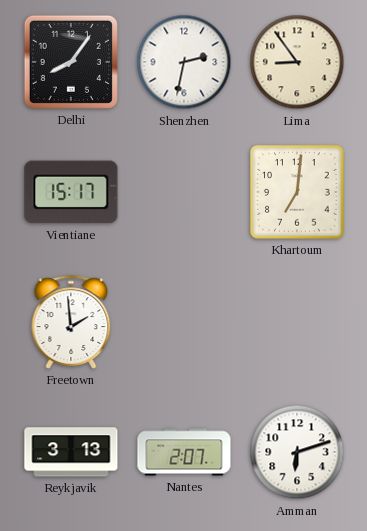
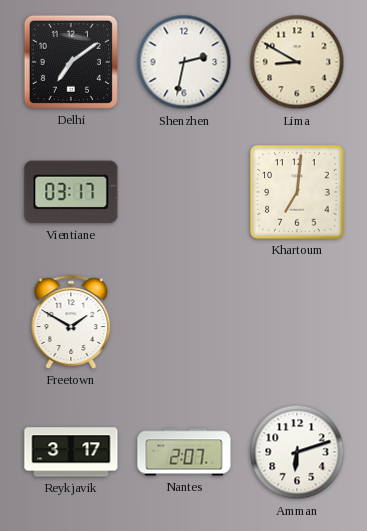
Delhi: 8:06 -> 7:09 (71, 62)
Lima: 8:54 -> 8:50 (297, 62)
Vientiane: 15:17 -> 03:17 (71, 192)
Freetown: 1:59 -> 1:50 (71, 322)
Reykjavik: 3:13 -> 3:17 (71, 452)
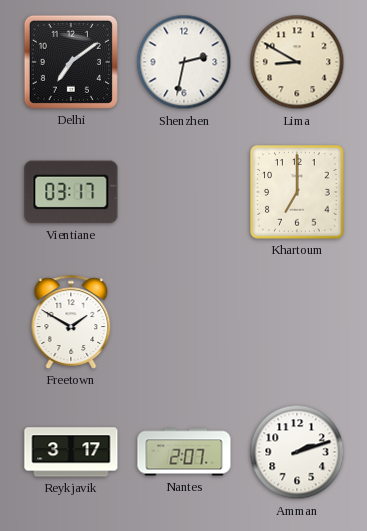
Khartoum: 7:01 -> 7:00 (297, 192)
Amman: 6:12 -> 2:12 (297, 452)
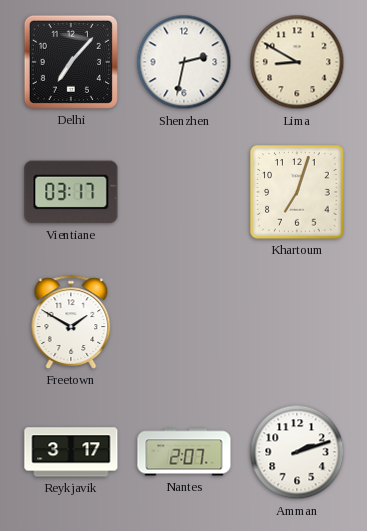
Delhi: 7:09 -> 7:07 (71, 62)
Khartoum: 7:00 -> 7:03 (297, 192)
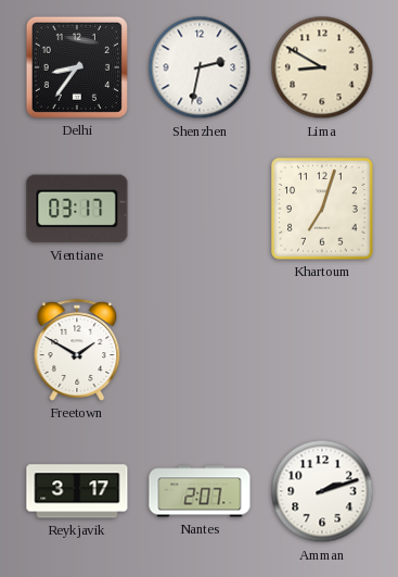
Delhi: 7:07 -> 8:36 (77, 67)
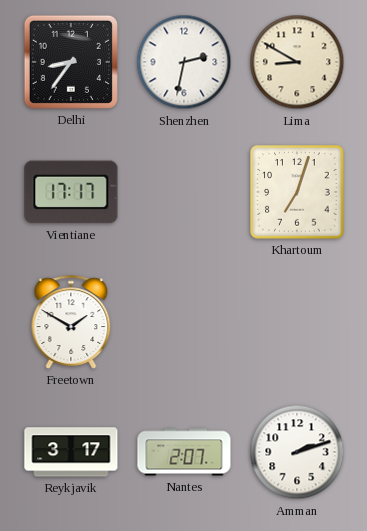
Vientiane: 03:17 -> 17:17 (71, 192)
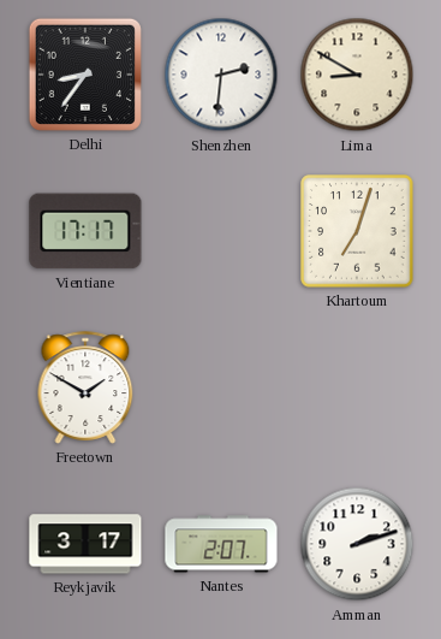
Shenzhen: 2:32 -> 2:31 (221, 75)
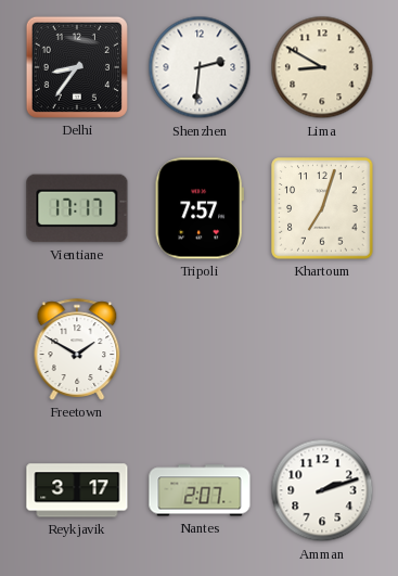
Tripoli: none -> 7:57 (200, 208)
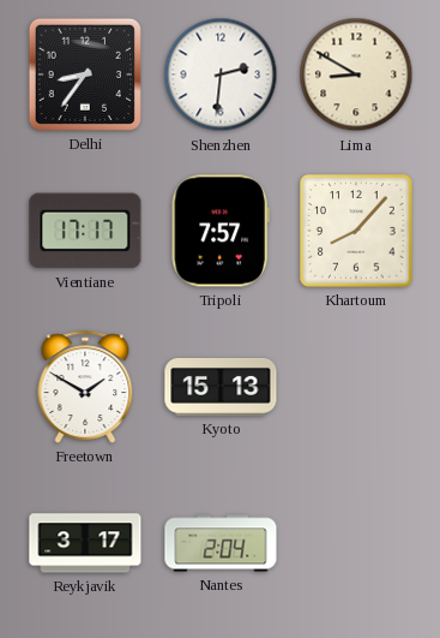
Khartoum: 7:03 -> 8:07 (356, 231)
Kyoto: none -> 15:13 (221, 387)
Nantes: 2:07 -> 2:04 (221, 543)
Amman: 2:12 -> none (322, 490)
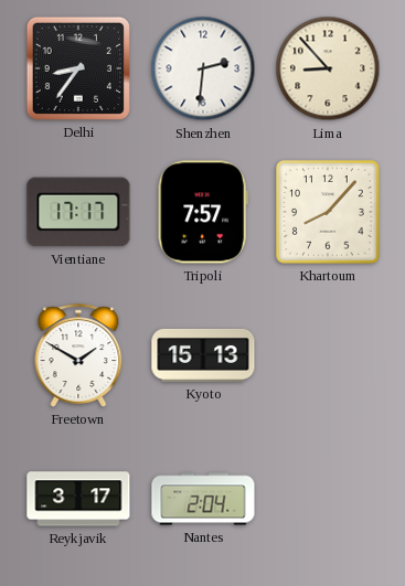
Lima: 8:50 -> 8:53 (328, 68)
